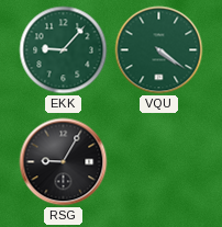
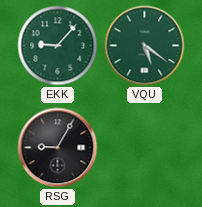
VQU: 4:21 -> 5:21 (145, 46)
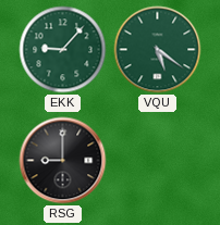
RSG: 9:05 -> 9:00 (63, 161)
